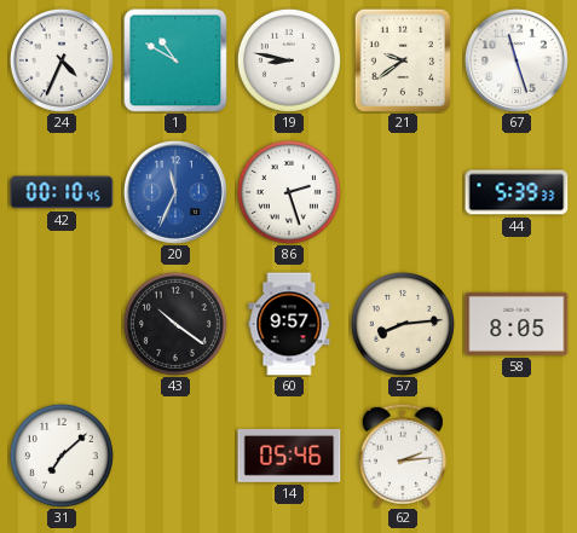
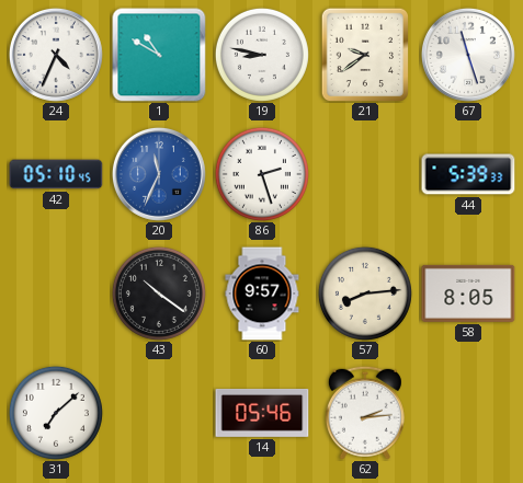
42: 00:10 -> 05:10 (56, 174)
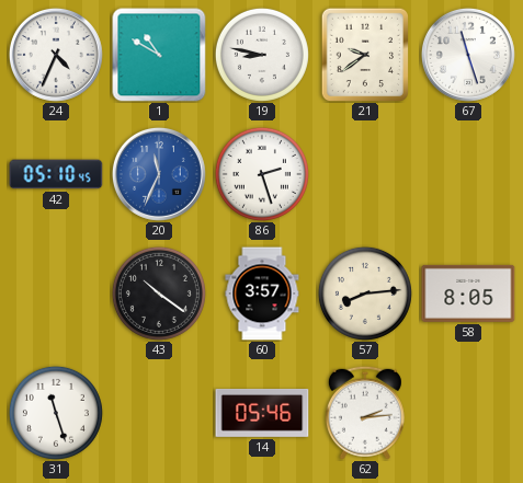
44: 5:39 -> none (468, 174)
60: 9:57 -> 3:57 (262, 294)
31: 7:08 -> 11:27 (56, 413)
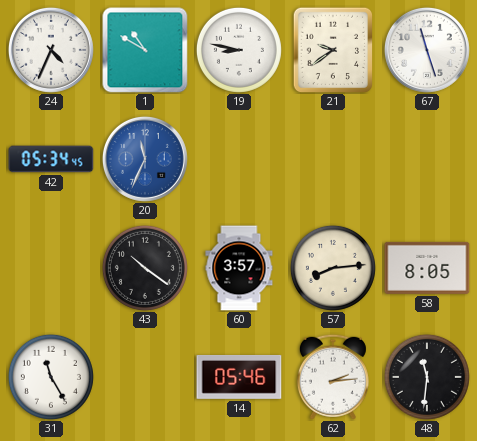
42: 05:10 -> 05:34 (51, 159)
86: 2:27 -> none (262, 174)
31: 11:27 -> 11:25 (51, 377)
48: none -> 11:31 (427, 377)
